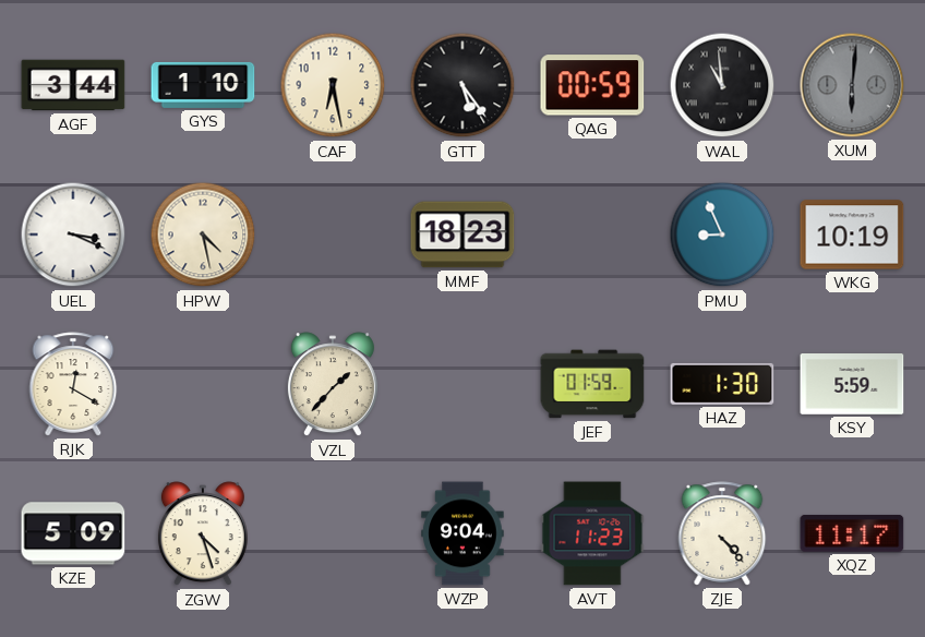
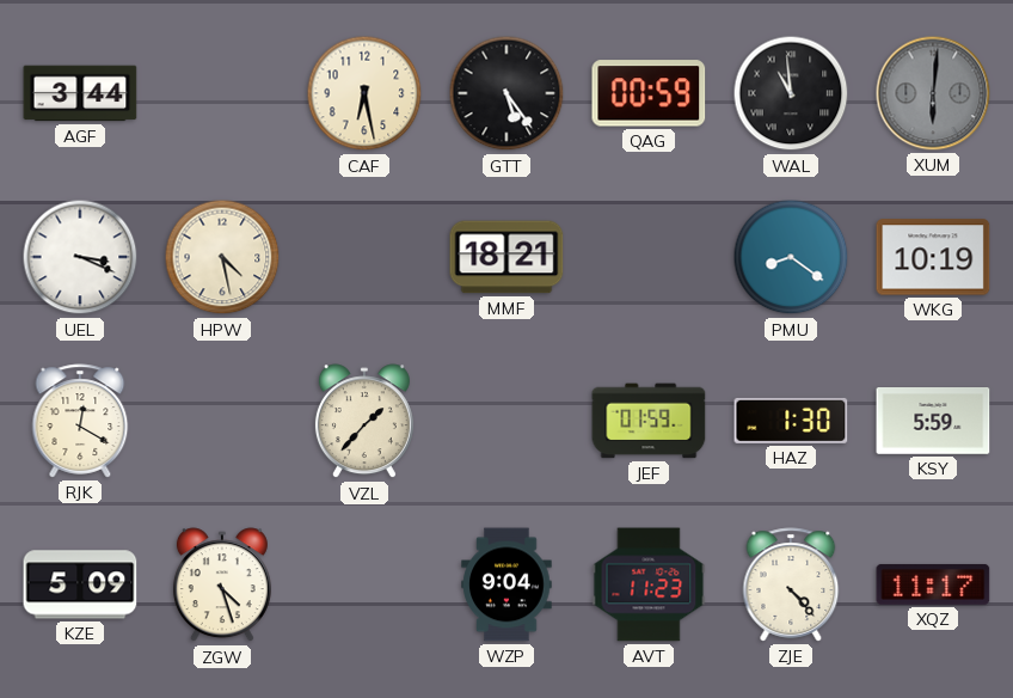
GYS: 1:10 -> none (203, 85)
MMF: 18:23 -> 18:21 (506, 257)
PMU: 8:56 -> 8:21 (791, 257)
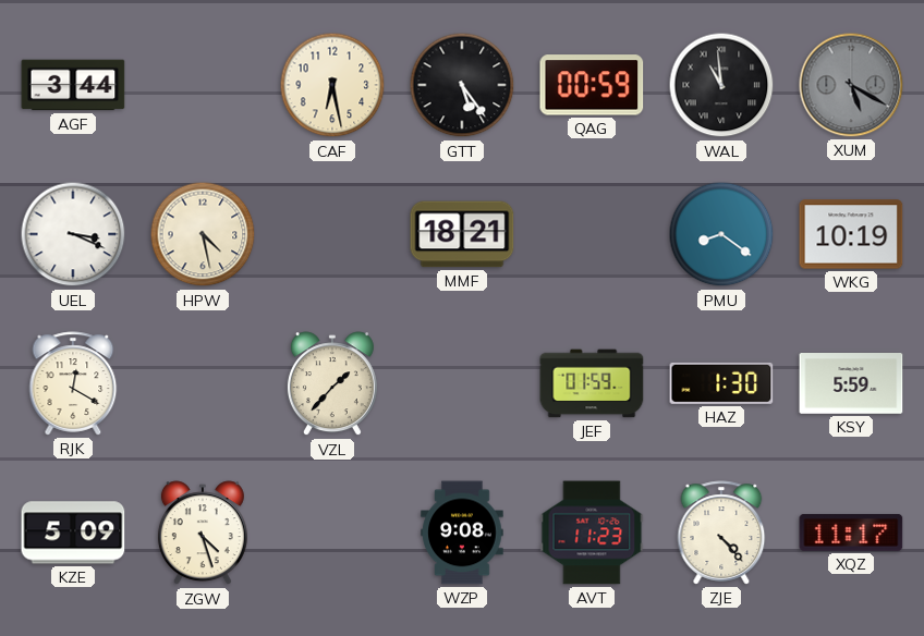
XUM: 6:01 -> 5:20 (851, 85)
WZP: 9:04 -> 9:08 (462, 533)
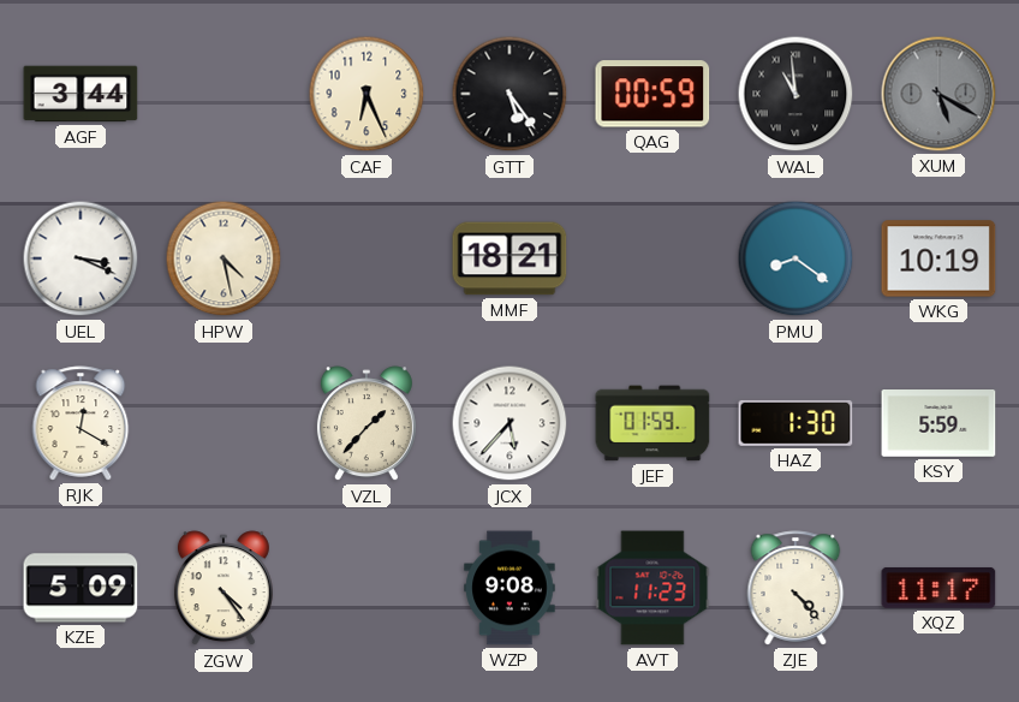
CAF: 6:28 -> 6:26 (367, 94)
JCX: none -> 5:37 (509, 423)
ZGW: 4:27 -> 4:24 (224, 589)
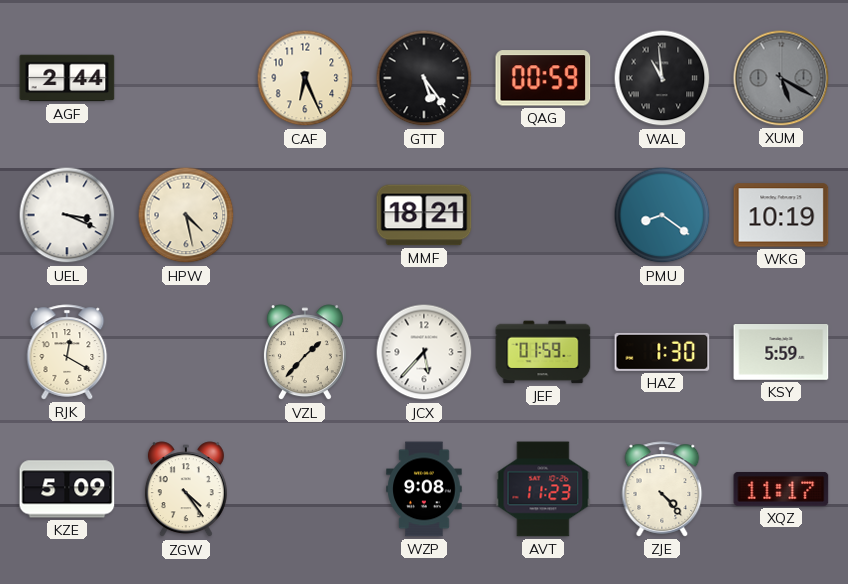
AGF: 3:44 -> 2:44 (67, 78)
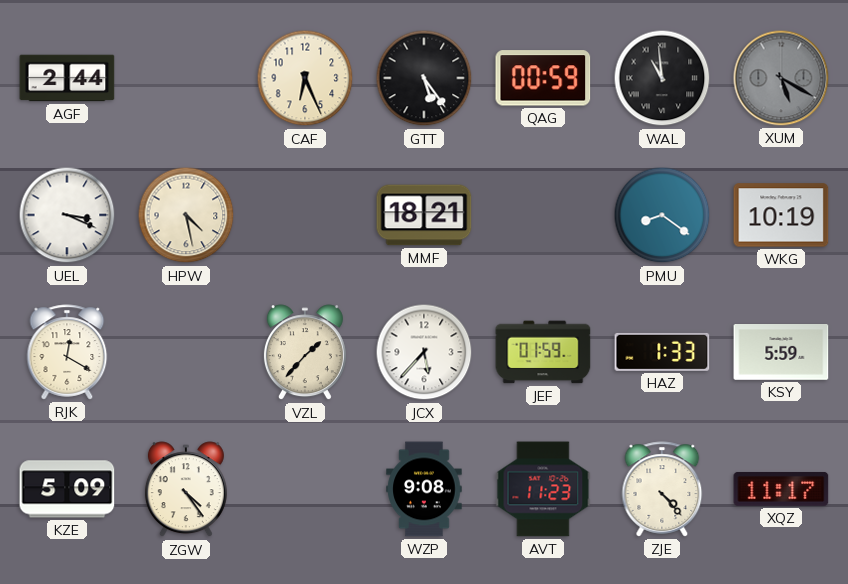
HAZ: 1:30 -> 1:33 (662, 352)
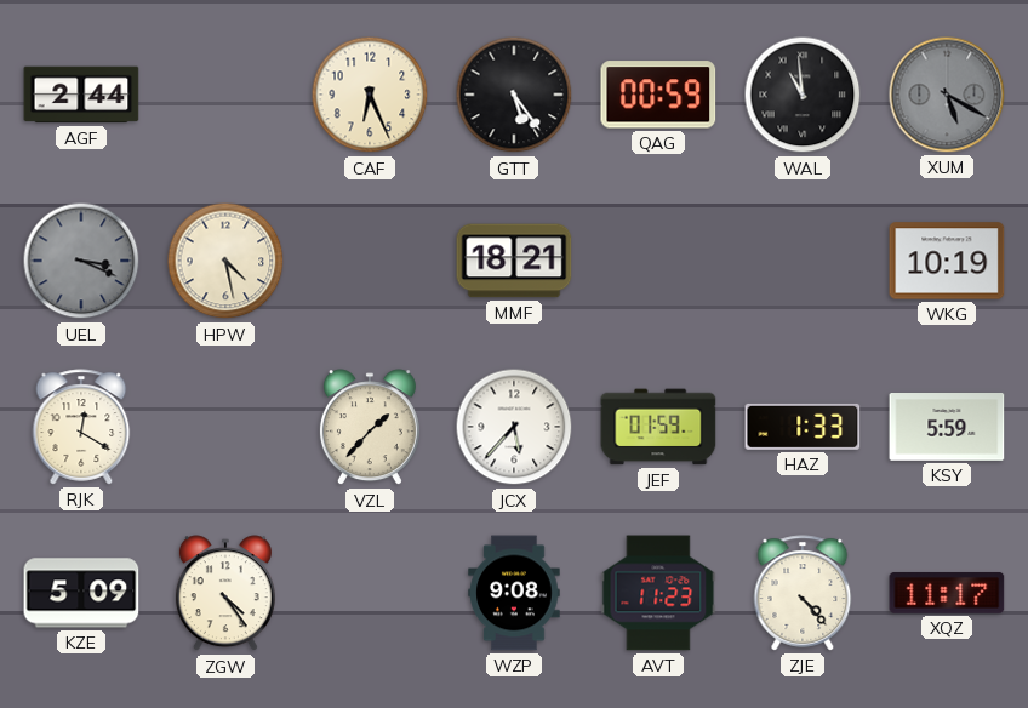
UEL dial: white -> grey (81, 261)
PMU: 8:21 -> none (662, 215)
